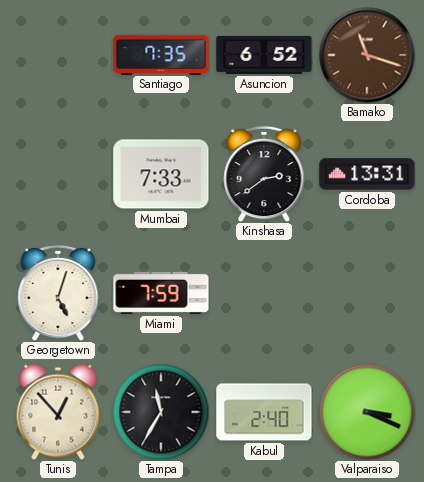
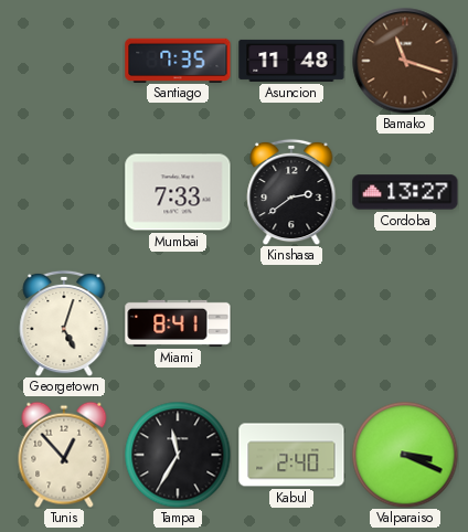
Asuncion: 6:52 -> 11:48 (291, 61)
Cordoba: 13:31 -> 13:27 (405, 192)
Miami: 7:59 -> 8:41 (178, 323)
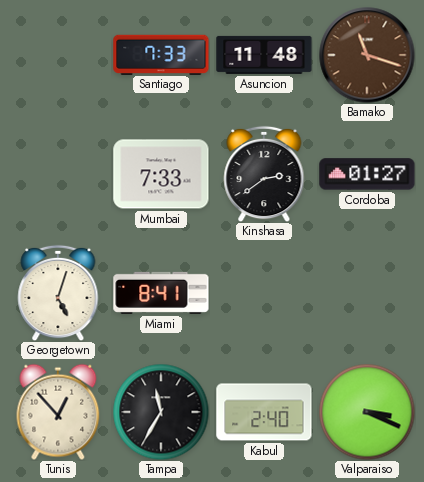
Santiago: 7:35 -> 7:33 (161, 54)
Cordoba: 13:27 -> 01:27 (367, 174)
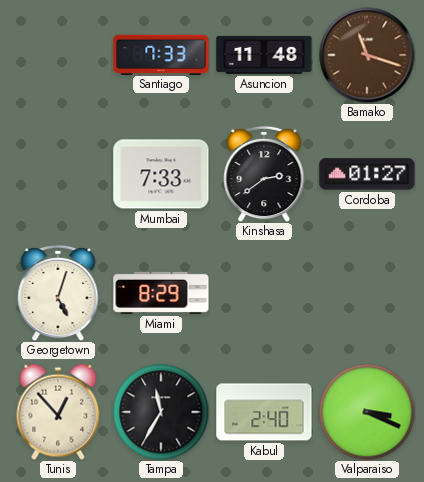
Miami: 8:41 -> 8:29 (161, 293)
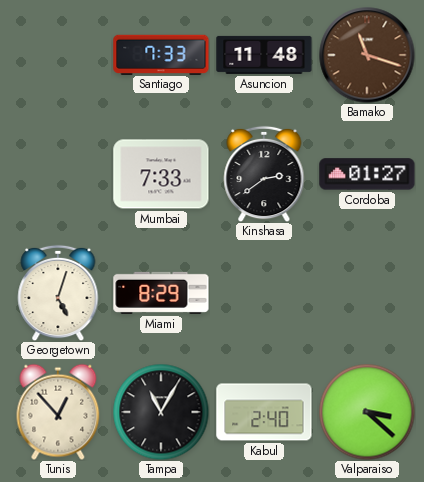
Tampa: 11:35 -> 11:05 (161, 412)
Valparaiso: 3:19 -> 3:22 (367, 412)
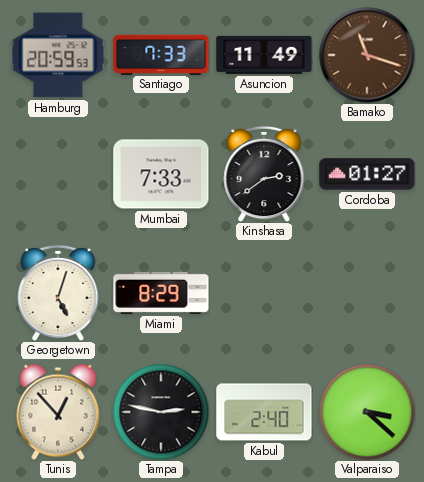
Hamburg: none -> 20:59 (58, 55)
Asuncion: 11:48 -> 11:49 (264, 55)
Tampa: 11:05 -> 2:47 (161, 412)
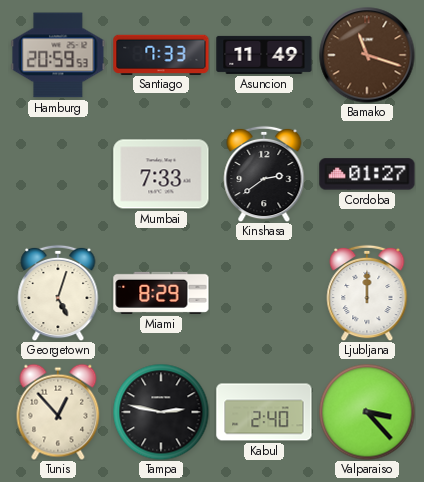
Ljubljana: none -> 12:00 (367, 293)
Valparaiso: 3:22 -> 3:23 (367, 412)
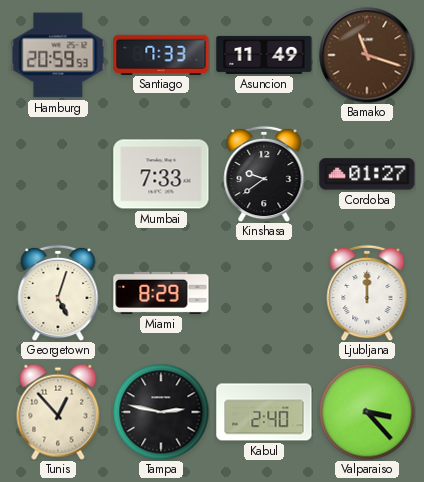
Kinshasa: 2:39 -> 9:39 (264, 174)
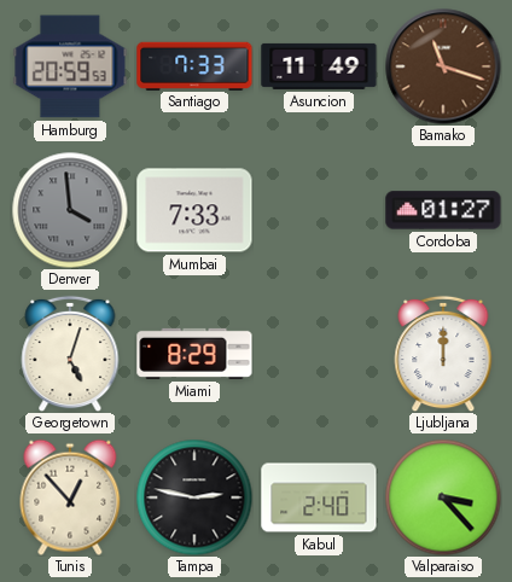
Denver: none -> 3:59 (70, 210)
Kinshasa: 9:39 -> none (264, 174)
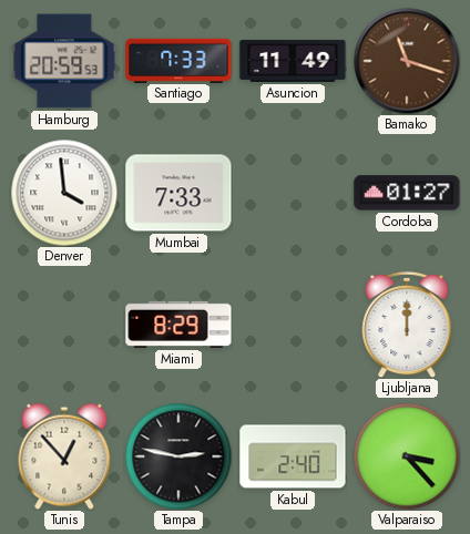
Denver dial: grey -> white (64, 193)
Georgetown: 5:03 -> none (70, 354)
